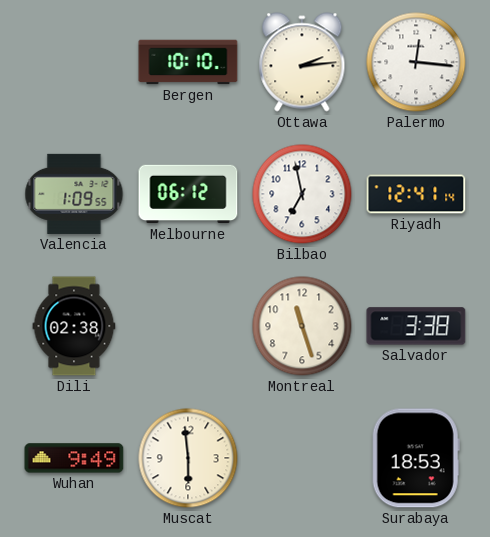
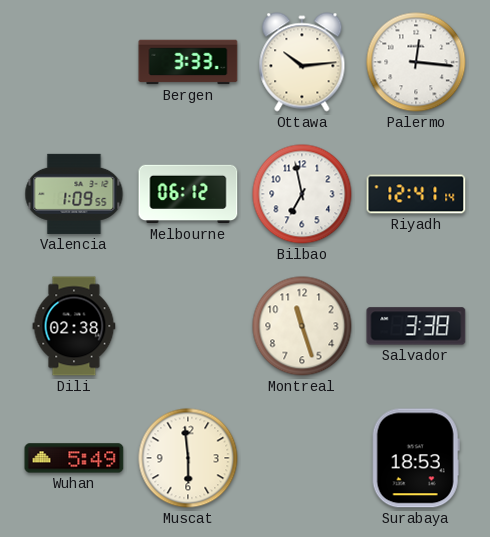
Bergen: 10:10 -> 3:33 (188, 62)
Ottawa: 2:14 -> 10:14 (302, 62)
Wuhan: 9:49 -> 5:49 (74, 458)
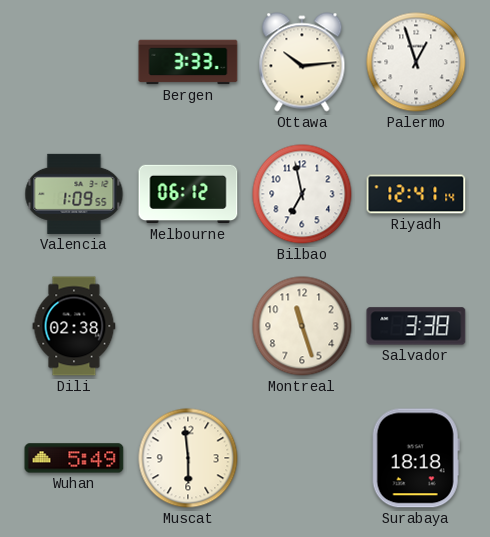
Palermo: 12:16 -> 12:57 (416, 62)
Surabaya: 18:53 -> 18:18 (416, 458)
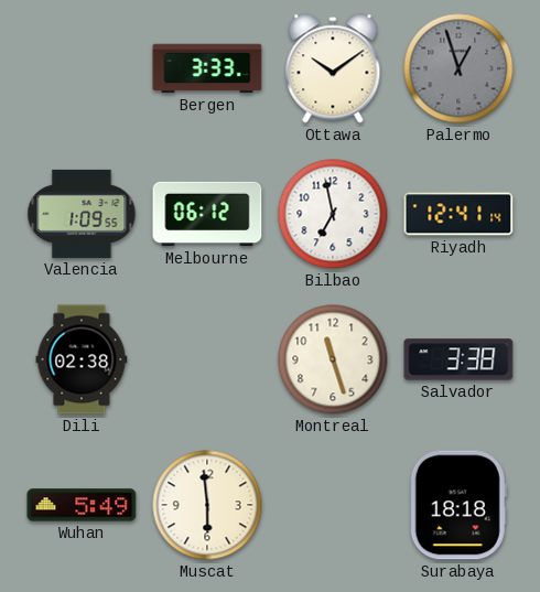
Ottawa: 10:14 -> 10:09 (333, 68)
Palermo dial: white -> grey (458, 68)
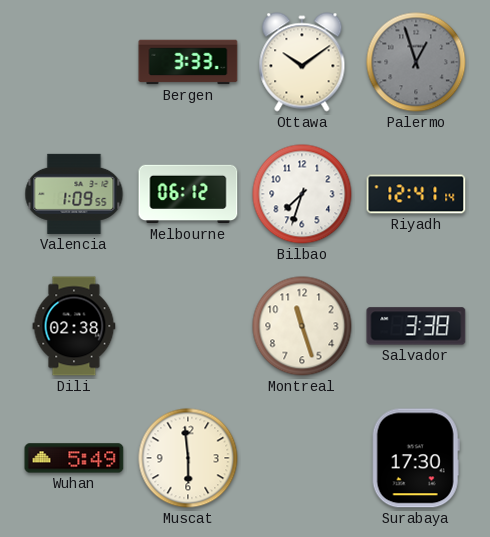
Bilbao: 6:58 -> 7:33 (302, 194)
Surabaya: 18:18 -> 17:30 (416, 458)
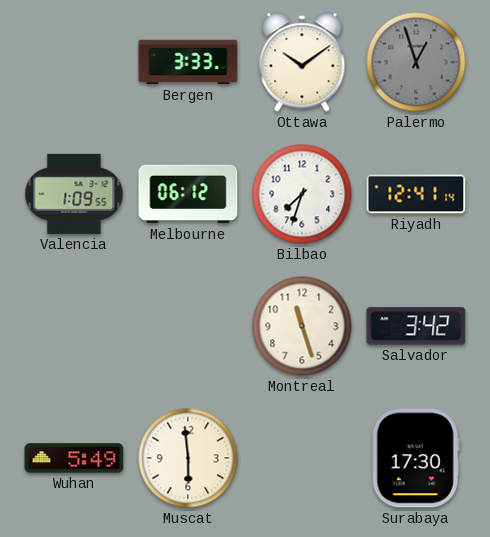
Dili: 02:38 -> none (74, 326)
Salvador: 3:38 -> 3:42 (416, 326)
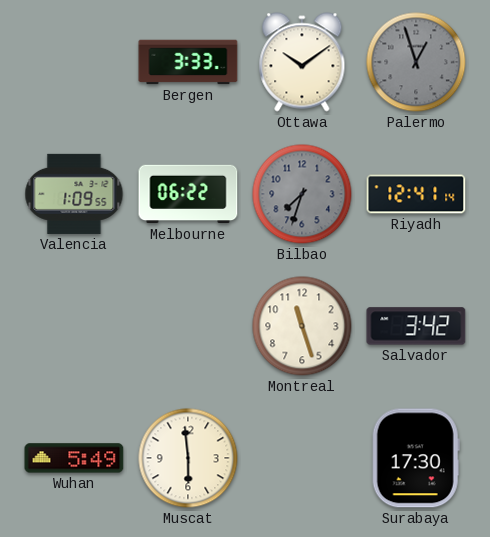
Melbourne: 06:12 -> 06:22 (188, 194)
Bilbao dial: white -> grey (302, 194)
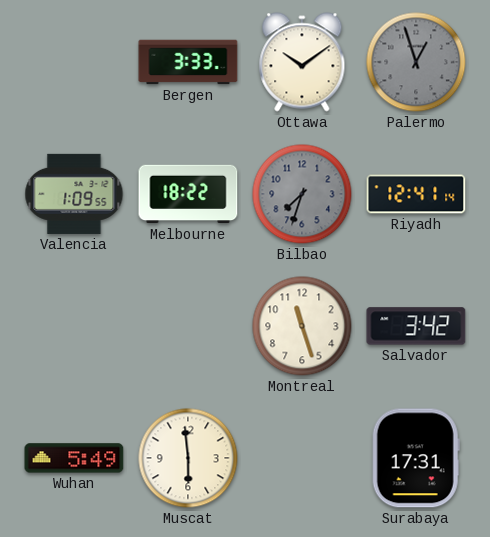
Melbourne: 06:22 -> 18:22 (188, 194)
Surabaya: 17:30 -> 17:31 (416, 458)
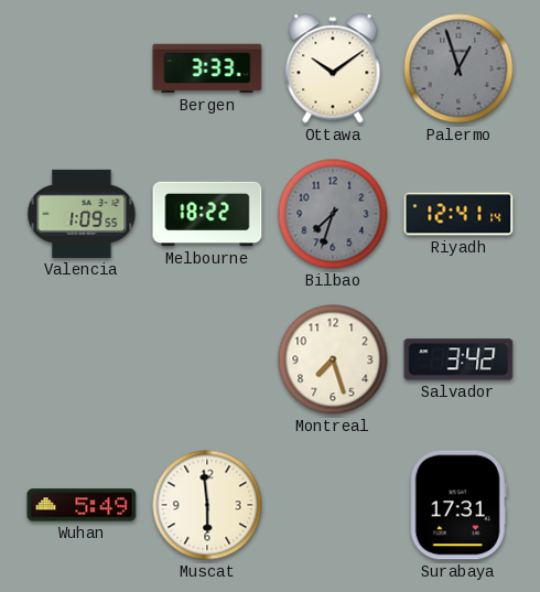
Montreal: 11:27 -> 7:27 (333, 359)
